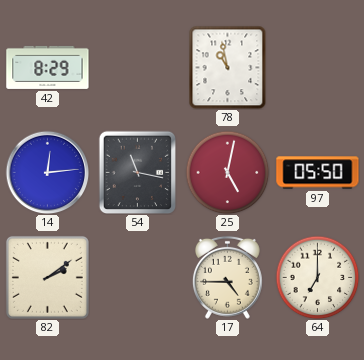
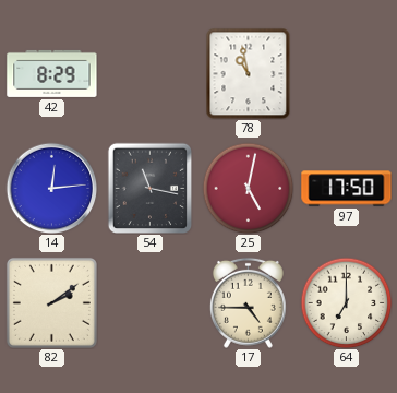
97: 05:50 -> 17:50 (347, 189)
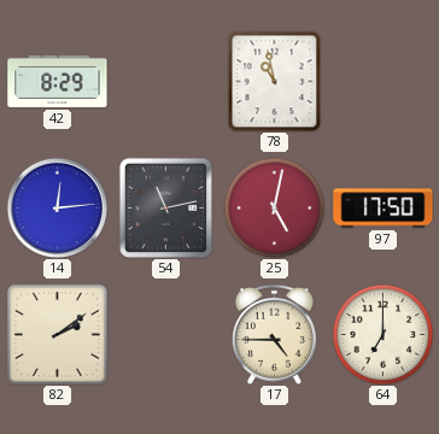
54: 11:17 -> 11:13 (166, 207)
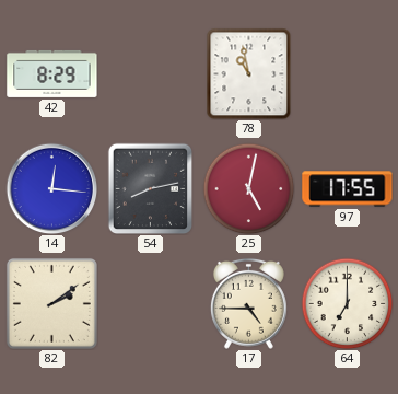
14: 12:14 -> 12:16 (51, 188)
54: 11:13 -> 8:13 (151, 188)
97: 17:50 -> 17:55 (348, 189)
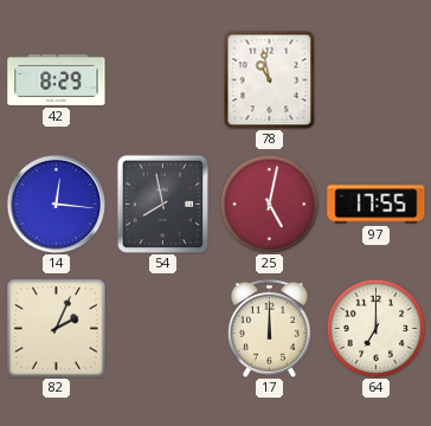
54: 8:13 -> 7:58 (163, 204)
82: 2:09 -> 2:04 (56, 328)
17: 4:45 -> 12:00 (269, 328)
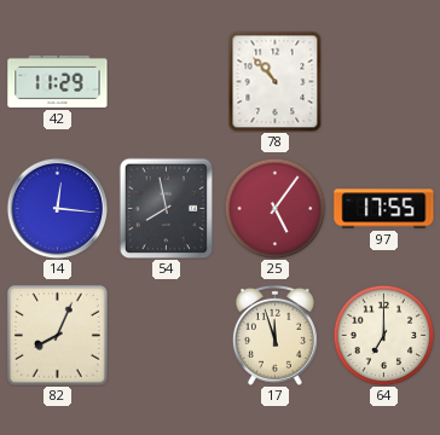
42: 8:29 -> 11:29 (58, 81)
78: 10:58 -> 10:53 (276, 81)
25: 5:02 -> 5:06 (274, 208)
82: 2:04 -> 8:04 (57, 335)
17: 12:00 -> 11:57 (274, 335)
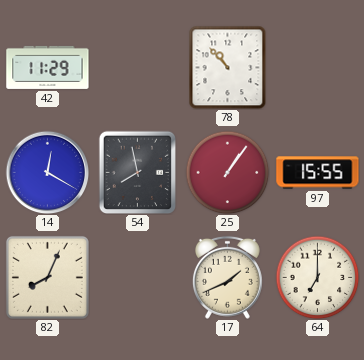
14: 12:16 -> 12:20 (47, 172)
25: 5:06 -> 1:06 (227, 172)
97: 17:55 -> 15:55 (318, 173)
17: 11:57 -> 1:41 (227, 277)
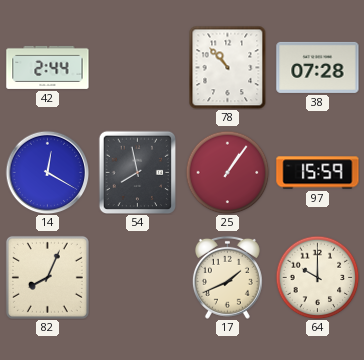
42: 11:29 -> 2:44 (48, 67)
38: none -> 07:28 (318, 67)
97: 15:55 -> 15:59 (318, 173)
64: 7:00 -> 10:00 (317, 277)
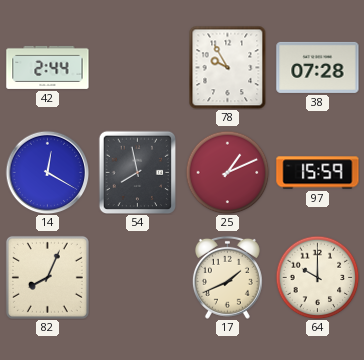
78: 10:53 -> 9:55 (228, 67)
25: 1:06 -> 1:11 (227, 172)
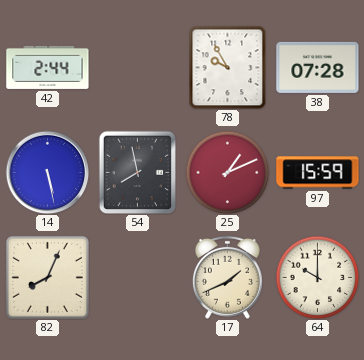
14: 12:20 -> 5:28 (47, 172)
